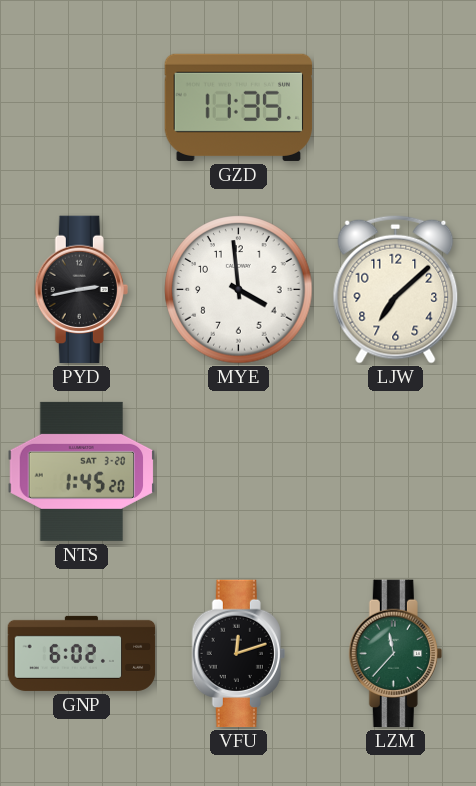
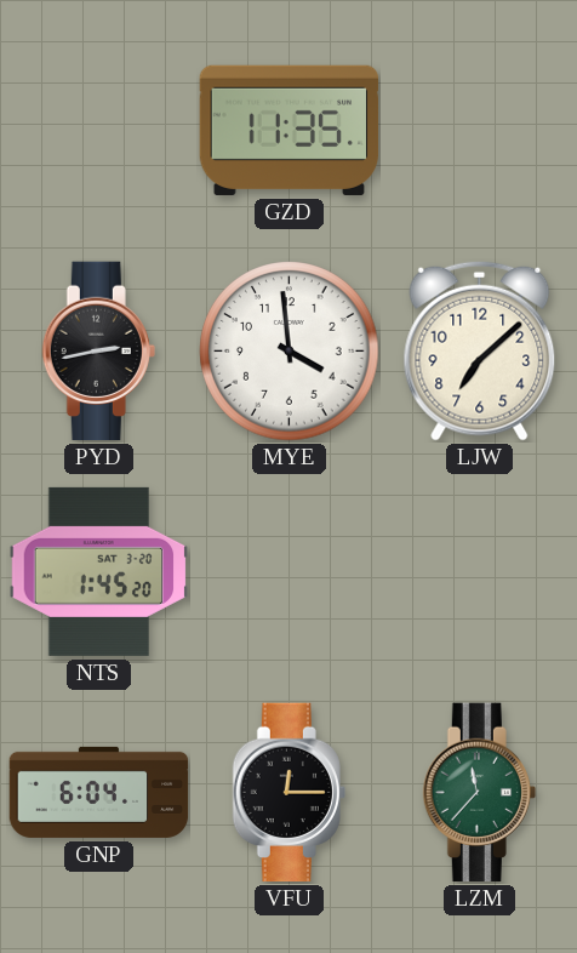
GNP: 6:02 -> 6:04 (99, 792)
VFU: 12:12 -> 12:15 (288, 793)
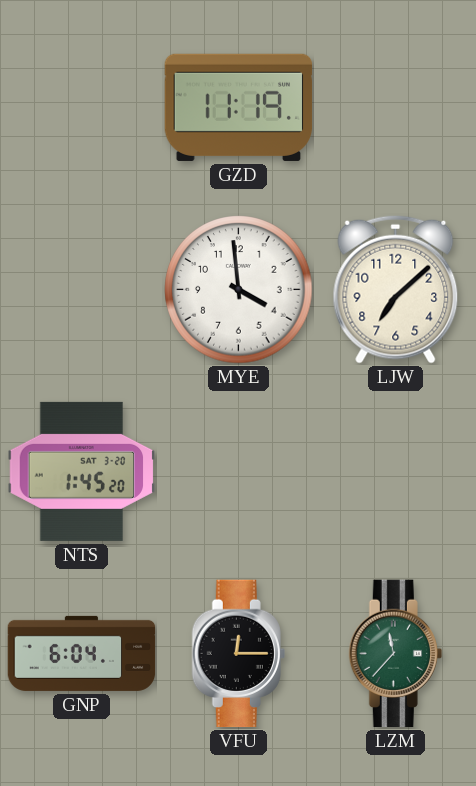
GZD: 11:35 -> 11:19 (239, 107)
PYD: 2:43 -> none (98, 352)
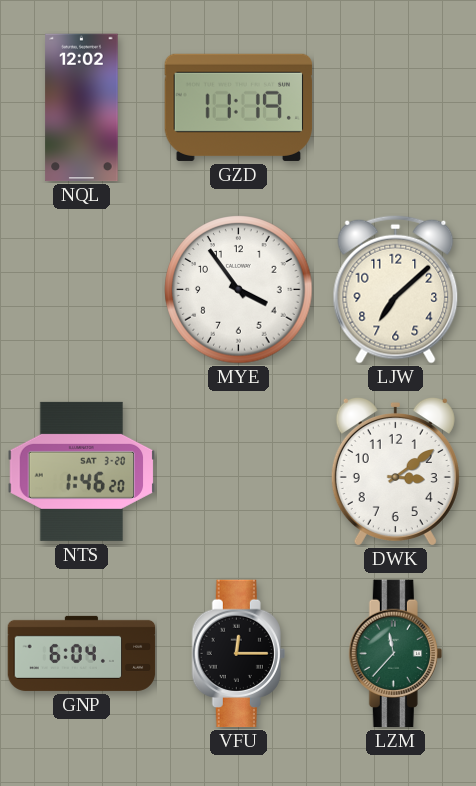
NQL: none -> 12:02 (82, 108)
MYE: 3:59 -> 3:54 (239, 290)
NTS: 1:45 -> 1:46 (82, 471)
DWK: none -> 3:09 (395, 471)
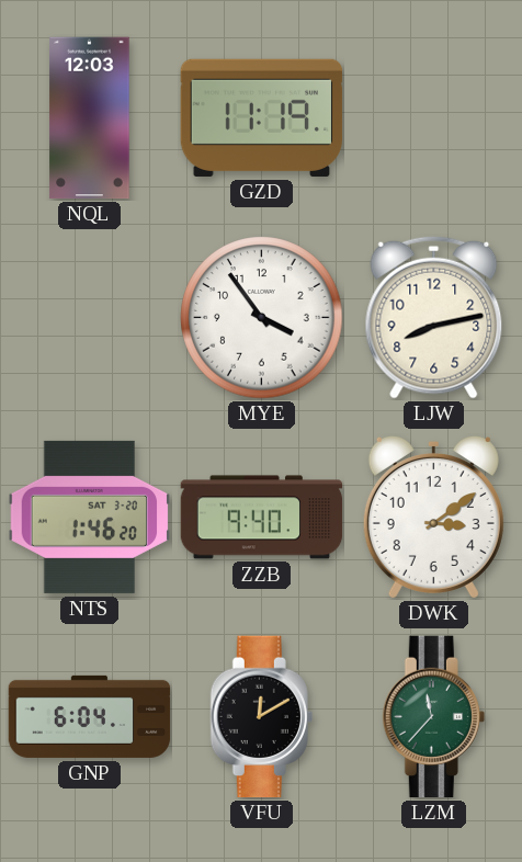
NQL: 12:02 -> 12:03 (90, 118)
LJW: 7:08 -> 8:13 (434, 317)
ZZB: none -> 9:40 (262, 518)
VFU: 12:15 -> 12:10 (261, 717)
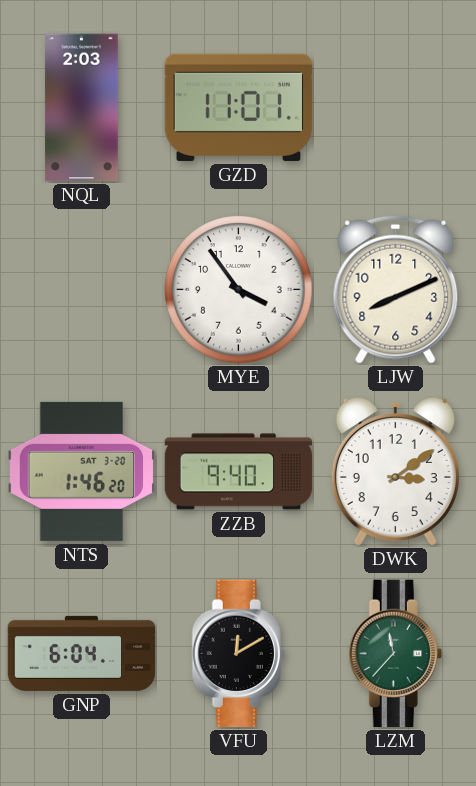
NQL: 12:03 -> 2:03 (82, 108)
GZD: 11:19 -> 11:01 (239, 107)
LJW: 8:13 -> 8:11 (396, 289)
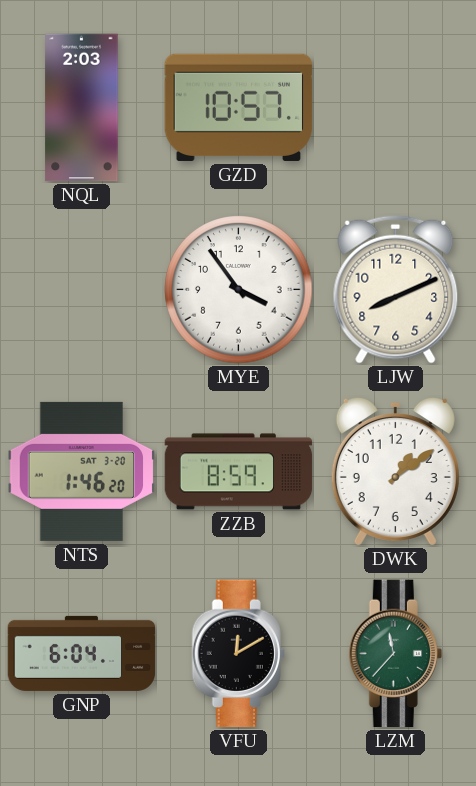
GZD: 11:01 -> 10:57 (239, 107)
ZZB: 9:40 -> 8:59 (239, 472)
DWK: 3:09 -> 1:09 (395, 471)
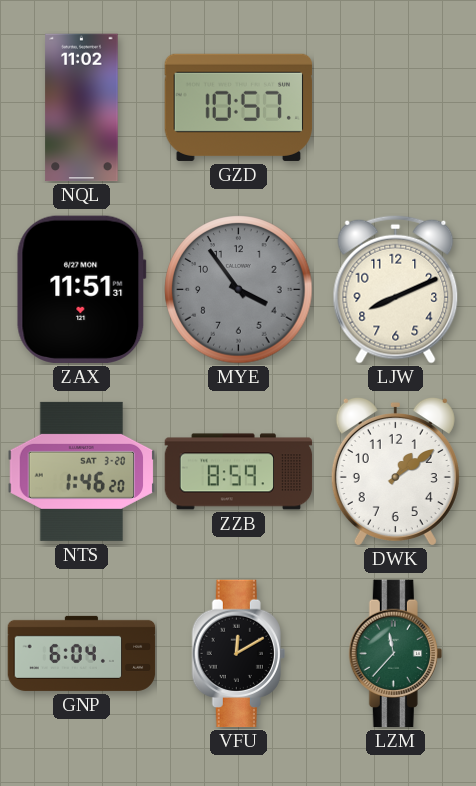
NQL: 2:03 -> 11:02 (82, 108)
ZAX: none -> 11:51 (81, 289)
MYE dial: white -> grey (239, 290)
